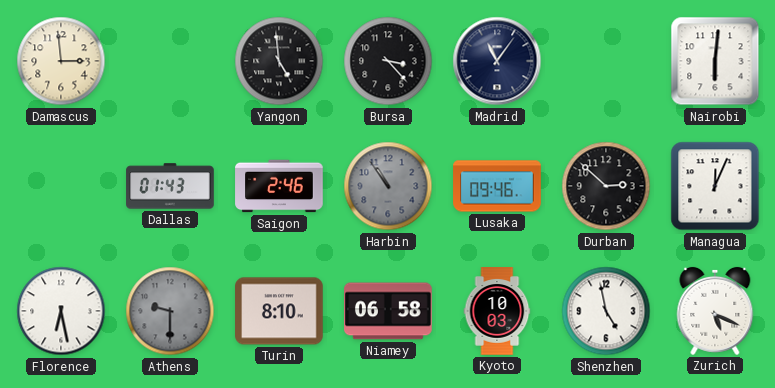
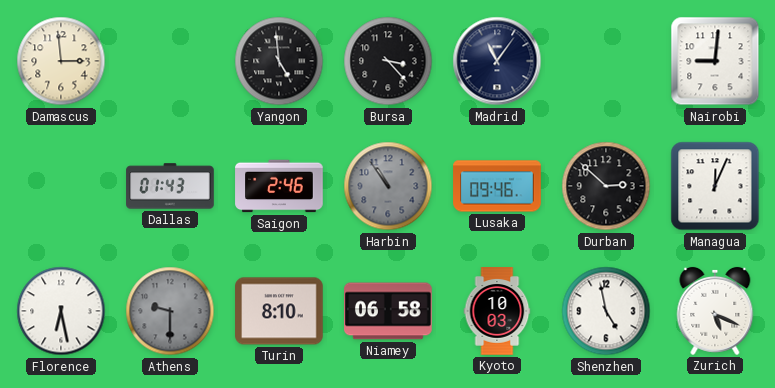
Nairobi: 6:01 -> 9:01 (715, 61)
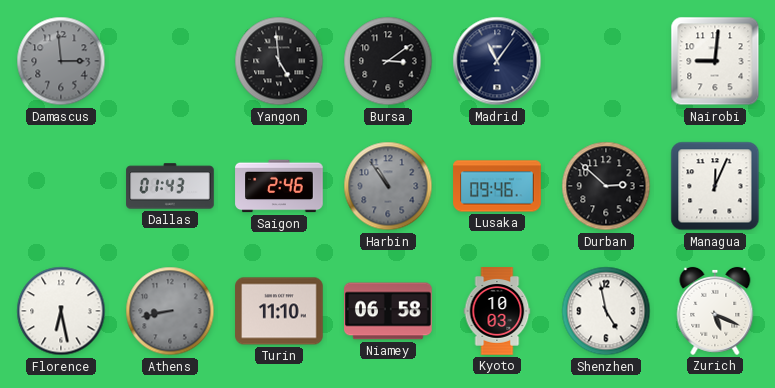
Damascus dial: cream -> grey (61, 61)
Bursa: 3:23 -> 3:09 (388, 61)
Athens: 9:30 -> 8:43 (170, 311)
Turin: 8:10 -> 11:10 (279, 311)
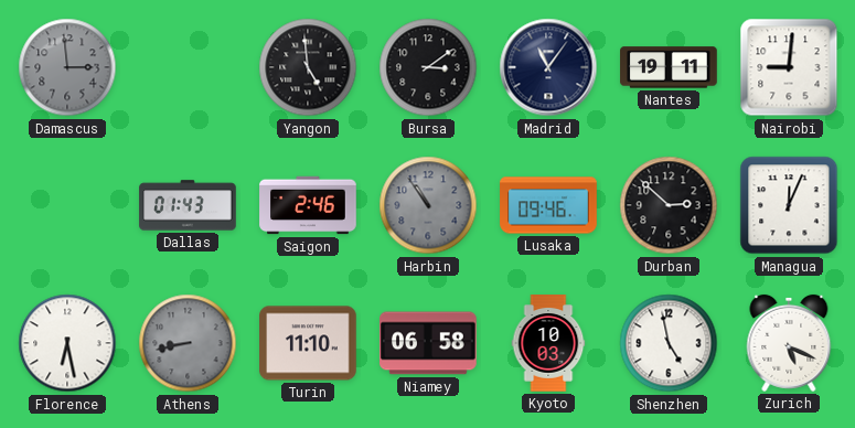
Nantes: none -> 19:11 (669, 67)
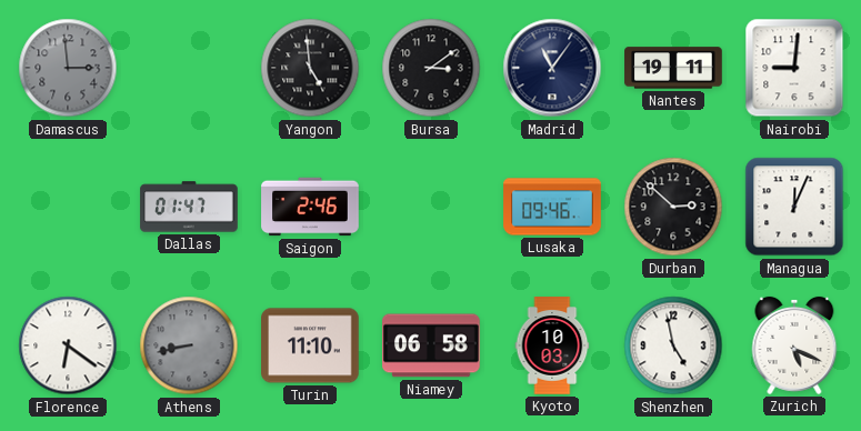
Dallas: 01:43 -> 01:47 (189, 207)
Harbin: 10:54 -> none (428, 205)
Florence: 6:28 -> 6:21 (68, 345)
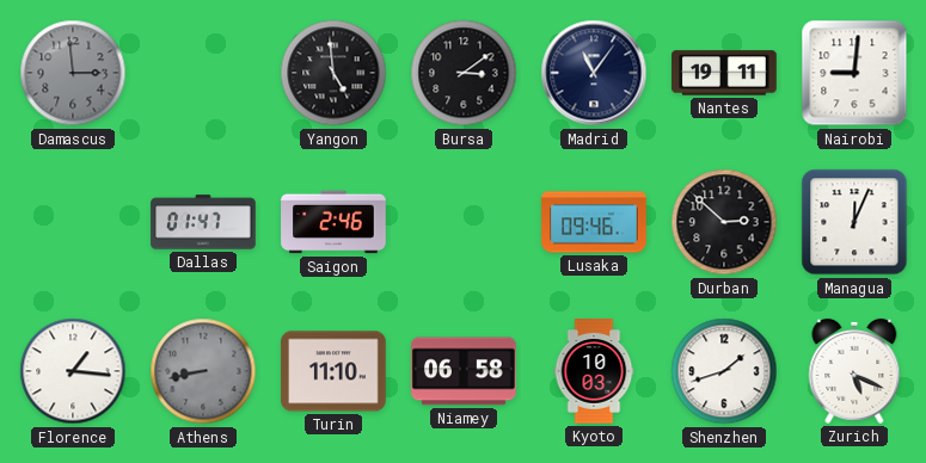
Florence: 6:21 -> 1:16 (73, 371)
Shenzhen: 4:58 -> 1:42 (724, 371)
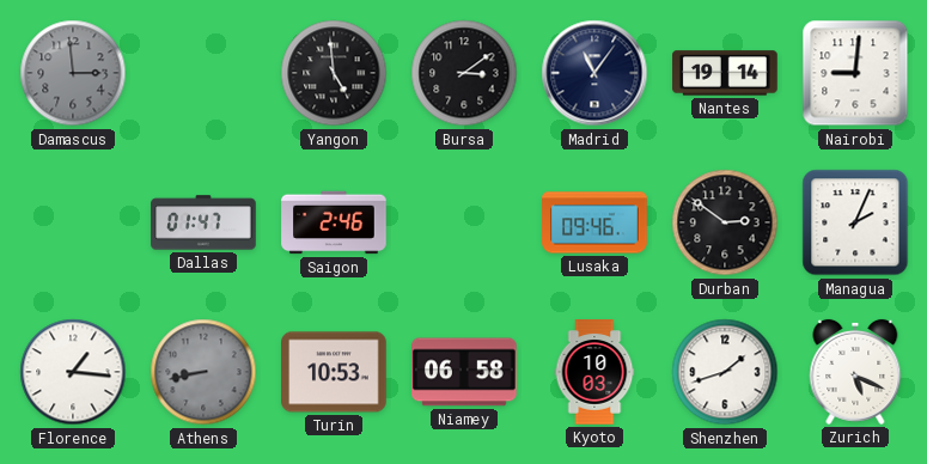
Nantes: 19:11 -> 19:14 (725, 73)
Durban: 2:52 -> 2:51 (725, 222)
Managua: 12:04 -> 2:04 (855, 222)
Turin: 11:10 -> 10:53 (334, 372)
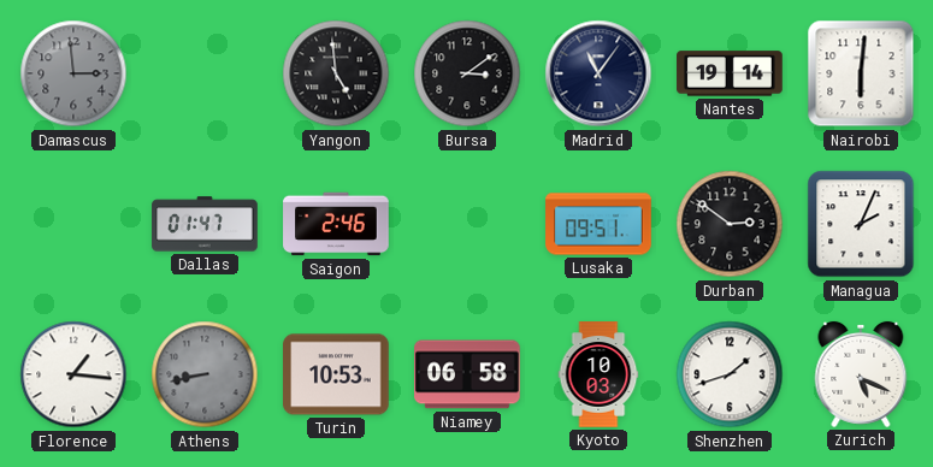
Nairobi: 9:01 -> 6:01 (861, 73)
Lusaka: 09:46 -> 09:51 (598, 224)
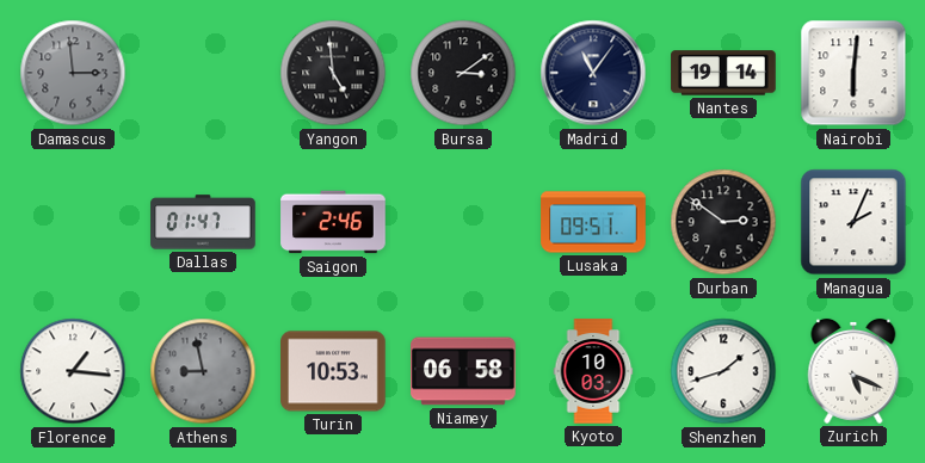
Athens: 8:43 -> 8:58 (203, 371)
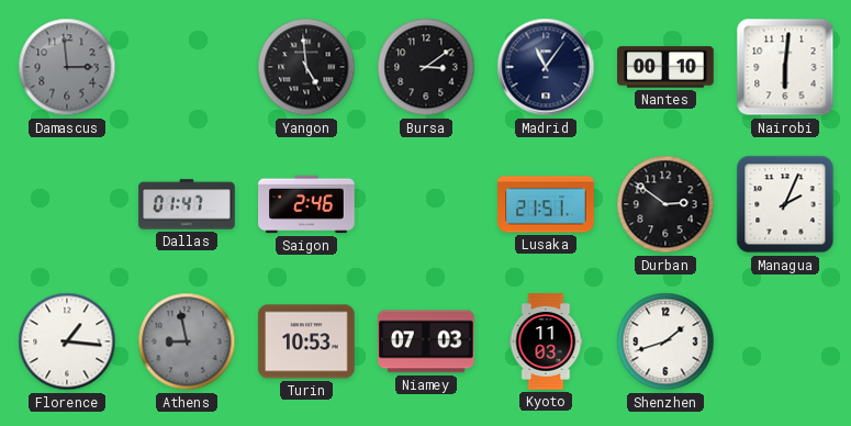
Nantes: 19:14 -> 00:10 (665, 67)
Lusaka: 09:51 -> 21:51 (546, 204)
Niamey: 06:58 -> 07:03 (427, 341)
Kyoto: 10:03 -> 11:03 (546, 341)
Zurich: 5:19 -> none (853, 371)
